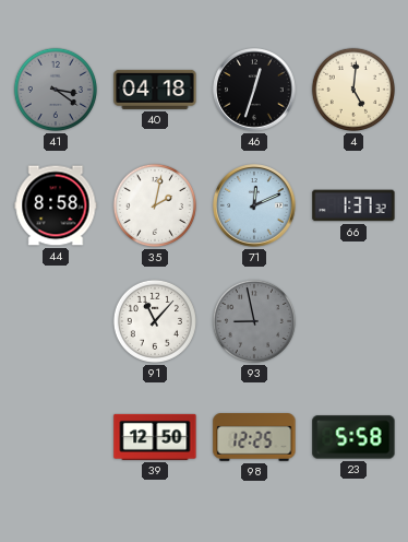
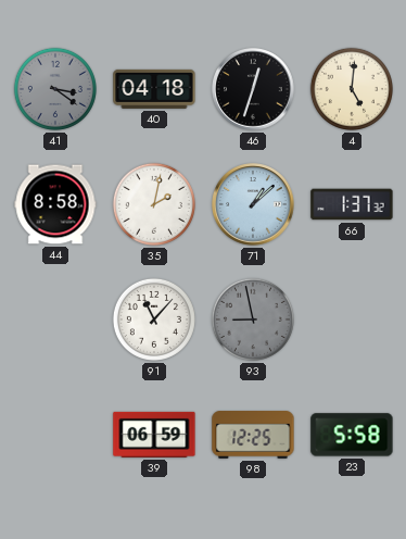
71: 12:11 -> 1:08 (253, 204)
39: 12:50 -> 06:59 (154, 435)
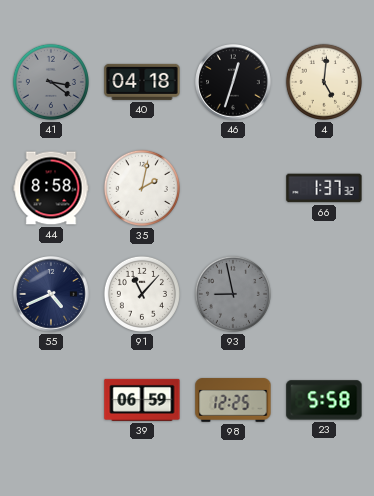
71: 1:08 -> none (253, 204)
55: none -> 4:41 (51, 294)
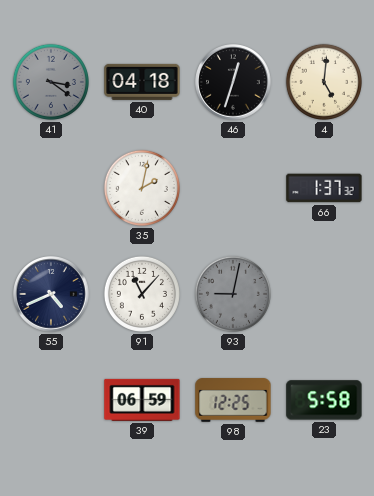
44: 8:58 -> none (51, 188)
93: 8:58 -> 9:02 (233, 294)
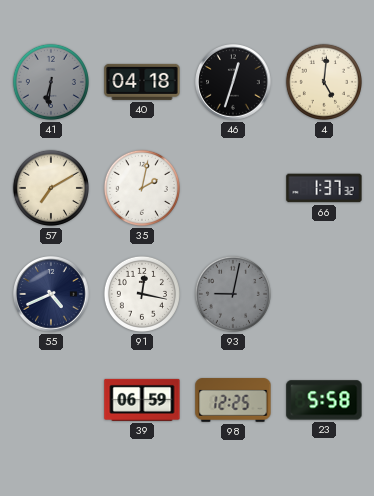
41: 3:21 -> 6:31 (51, 82)
57: none -> 7:10 (51, 188)
91: 11:07 -> 12:17 (142, 294)
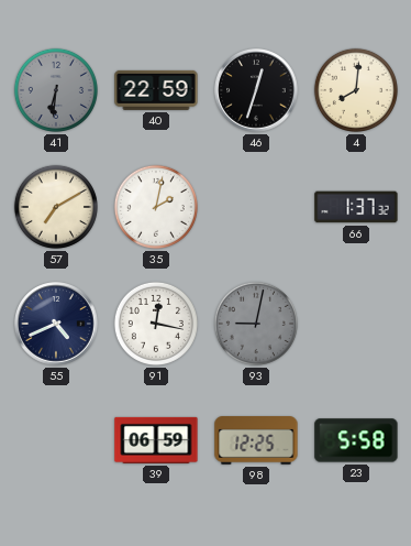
40: 04:18 -> 22:59 (156, 90)
4: 5:01 -> 8:01 (356, 90)
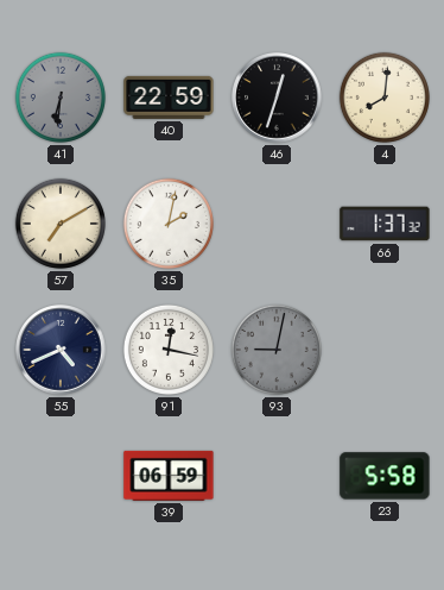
98: 12:25 -> none (256, 440)
